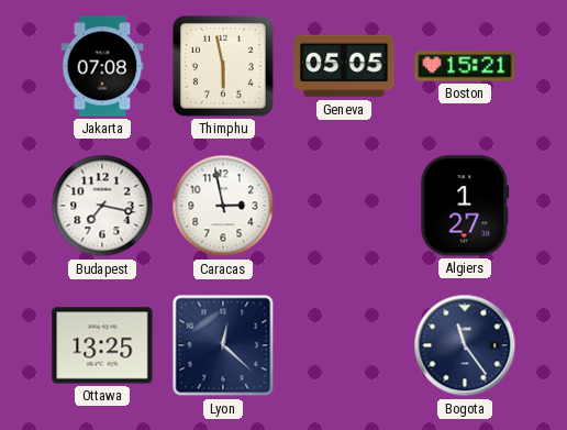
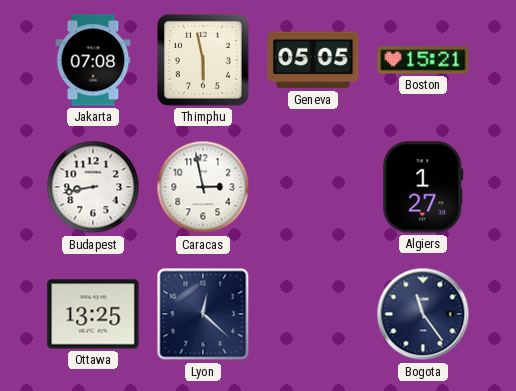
Budapest: 7:17 -> 8:43 (93, 187)
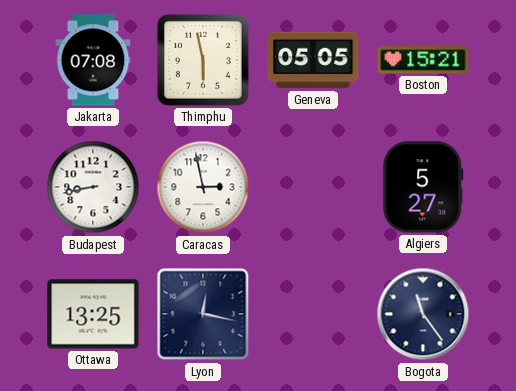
Algiers: 1:27 -> 5:27 (423, 187)
Lyon: 12:22 -> 12:17 (203, 314)
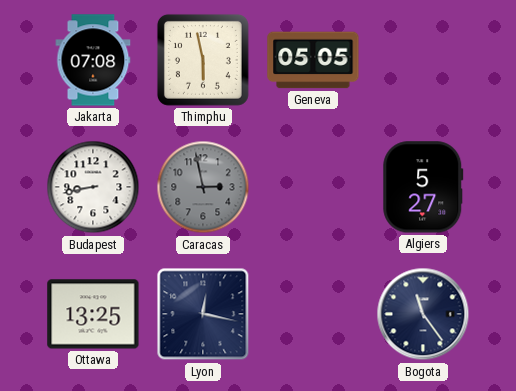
Boston: 15:21 -> none (423, 60)
Caracas dial: white -> grey (203, 187)
